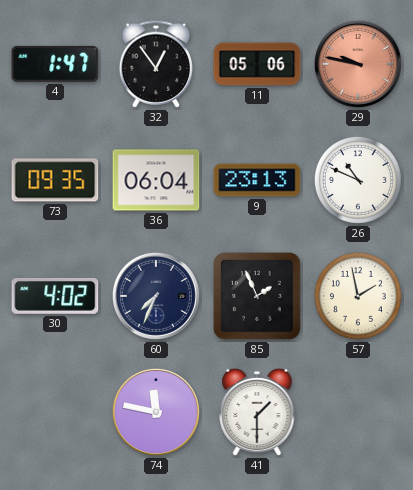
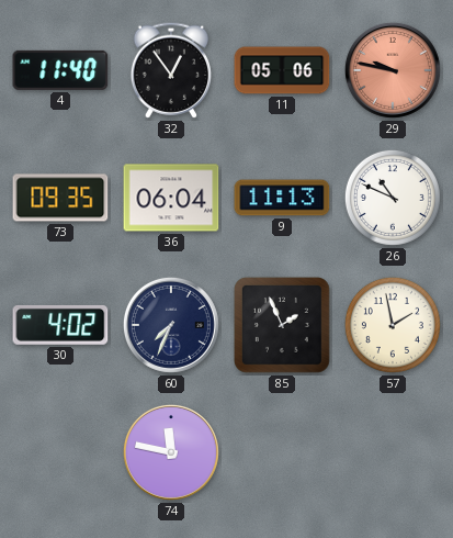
4: 1:47 -> 11:40 (60, 70)
9: 23:13 -> 11:13 (282, 198)
41: 1:30 -> none (257, 412)
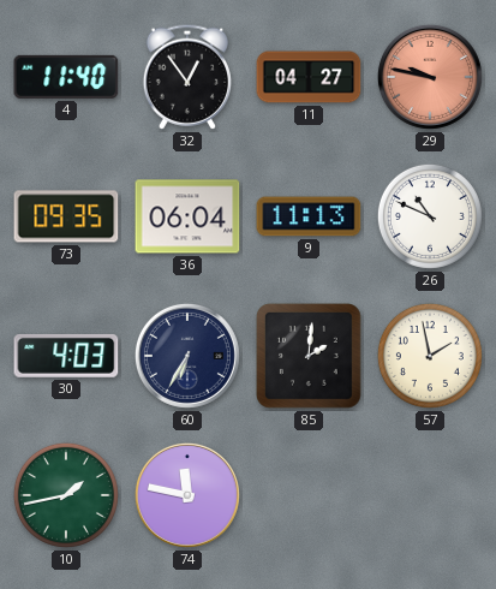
11: 05:06 -> 04:27 (309, 77)
30: 4:02 -> 4:03 (66, 356)
60: 7:34 -> 6:35 (187, 356)
85: 1:56 -> 2:01 (310, 357)
10: none -> 1:43 (66, 495)
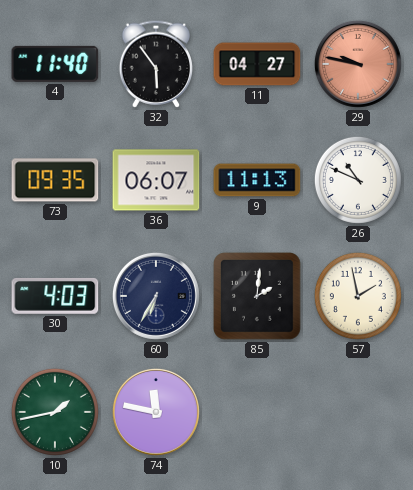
32: 12:54 -> 5:54 (155, 64)
36: 06:04 -> 06:07 (156, 180)
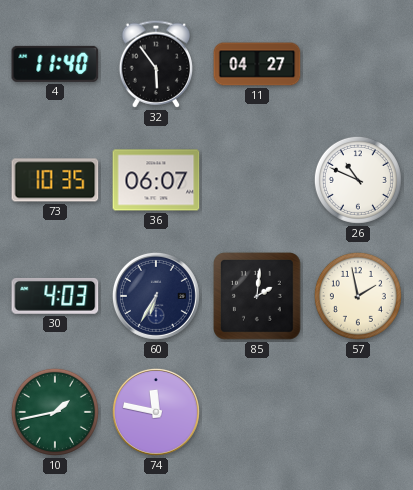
29: 9:47 -> none (358, 64)
73: 09:35 -> 10:35 (55, 180)
9: 11:13 -> none (257, 180)
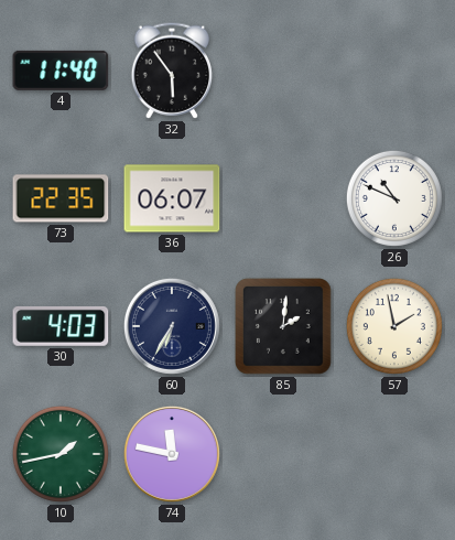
11: 04:27 -> none (257, 64)
73: 10:35 -> 22:35 (61, 198)
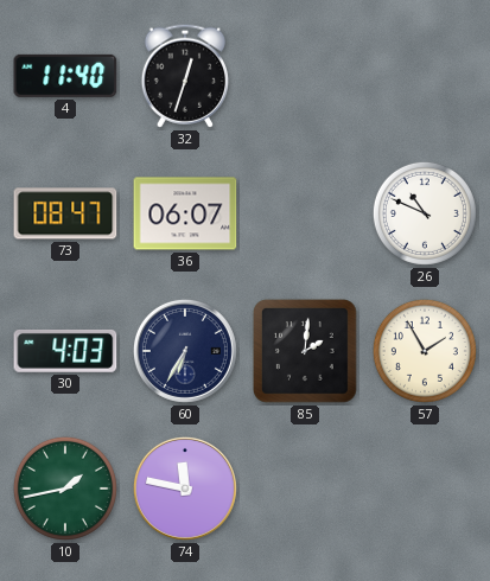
32: 5:54 -> 12:33 (184, 76)
73: 22:35 -> 08:47 (65, 213)
57: 1:58 -> 1:55 (425, 351)
